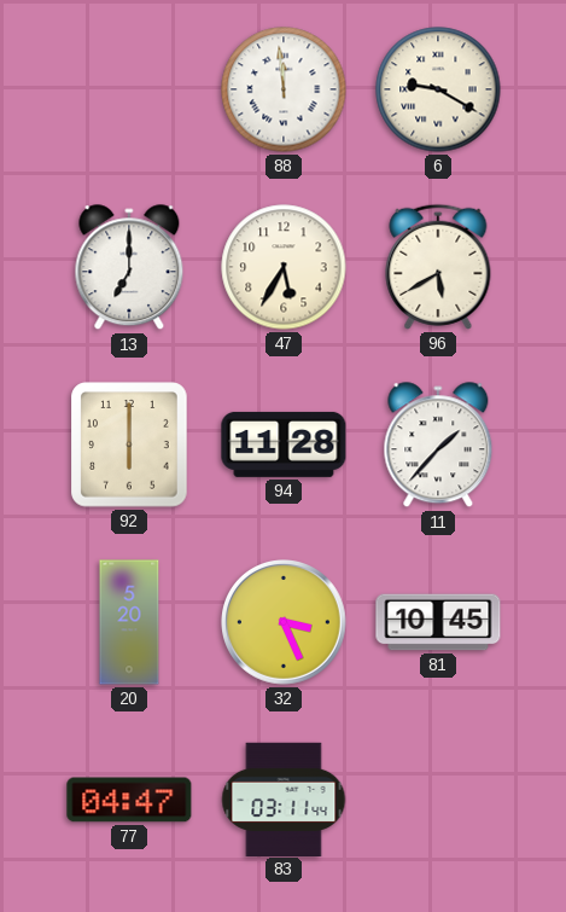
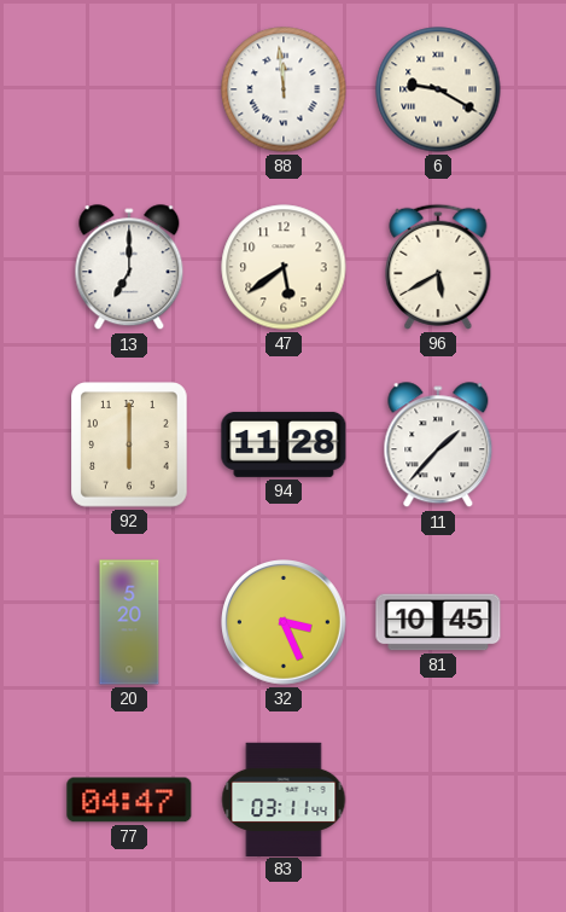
47: 5:35 -> 5:39 (284, 267)
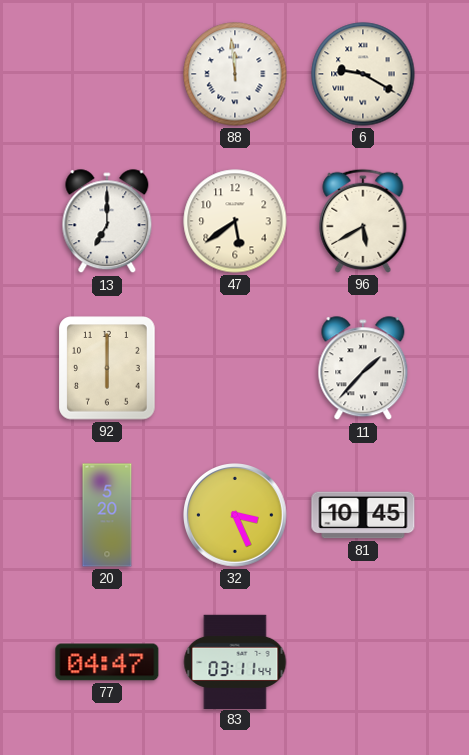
94: 11:28 -> none (284, 445)
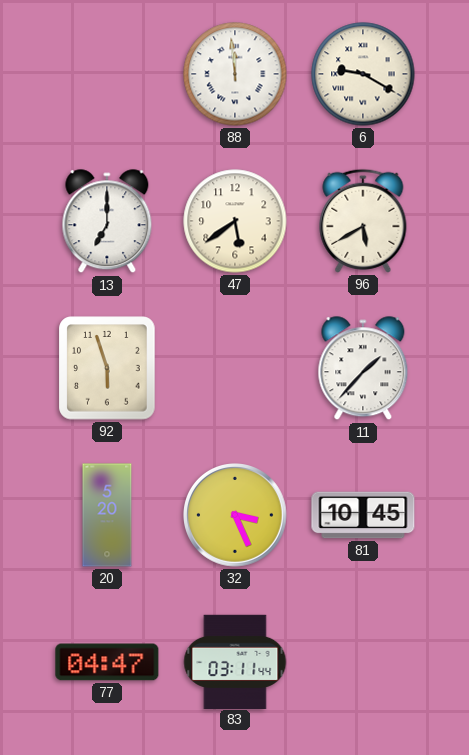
92: 6:00 -> 5:57 (107, 368)
